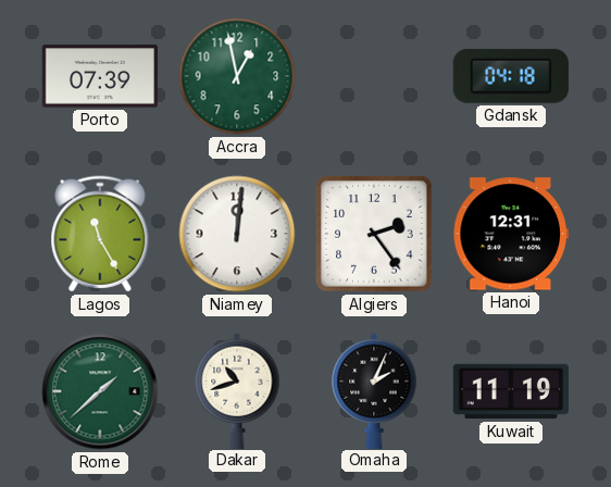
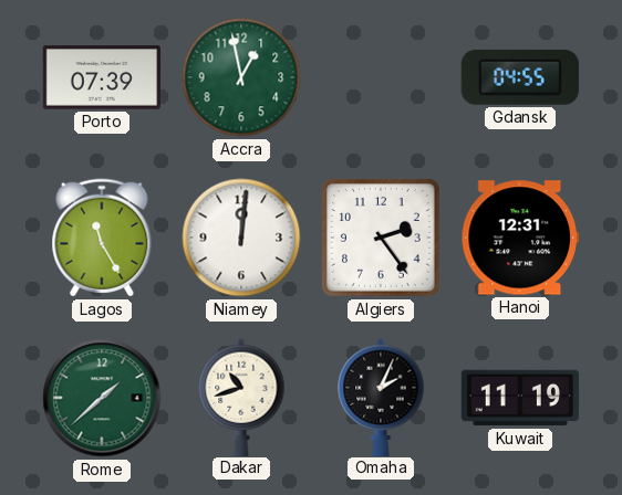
Gdansk: 04:18 -> 04:55 (520, 77)
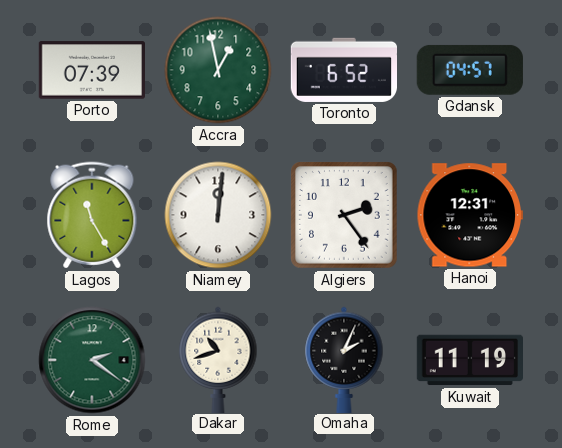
Toronto: none -> 6:52 (343, 70)
Gdansk: 04:55 -> 04:57 (470, 70)
Rome: 1:38 -> 2:21 (92, 360)
